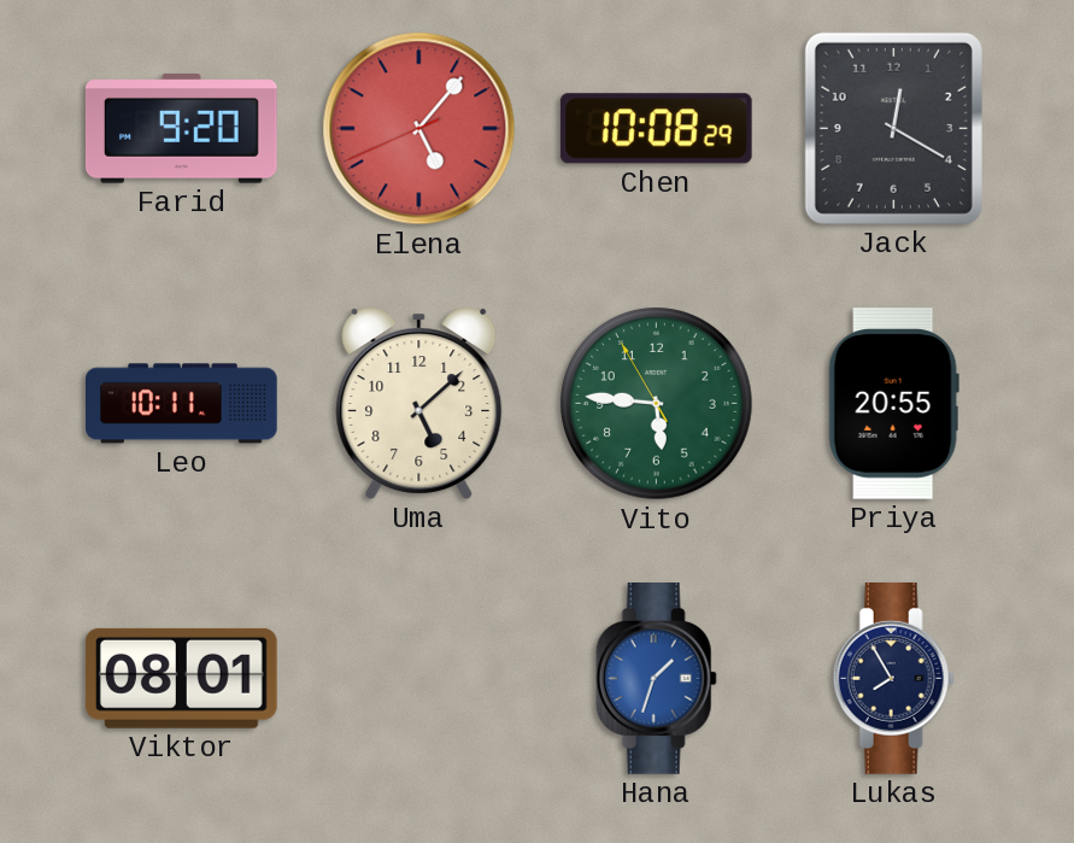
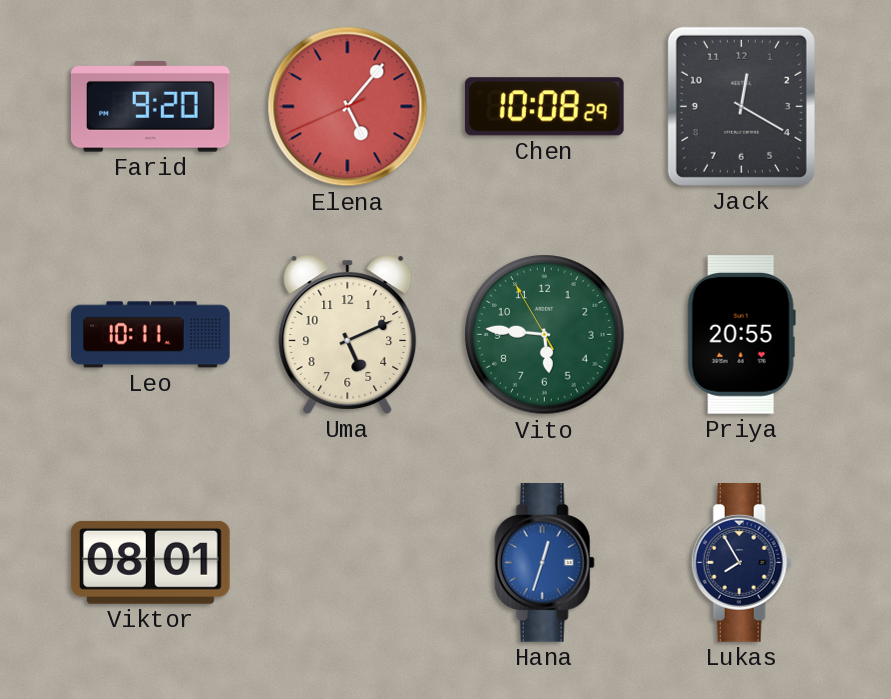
Uma: 5:08 -> 5:11 (348, 334)
Hana: 1:33 -> 12:33 (544, 563)
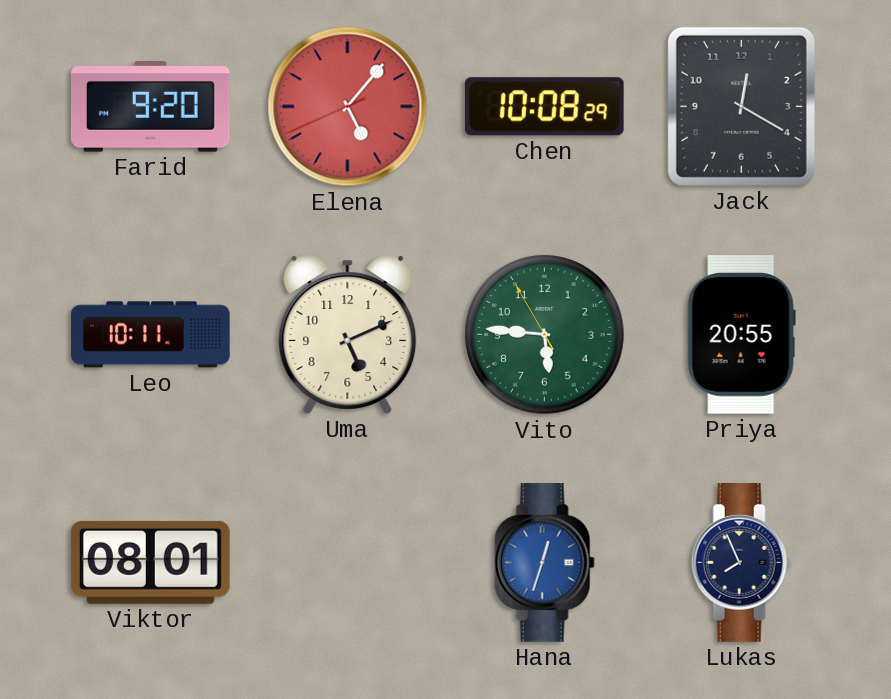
Lukas: 7:55 -> 7:56 (741, 563)
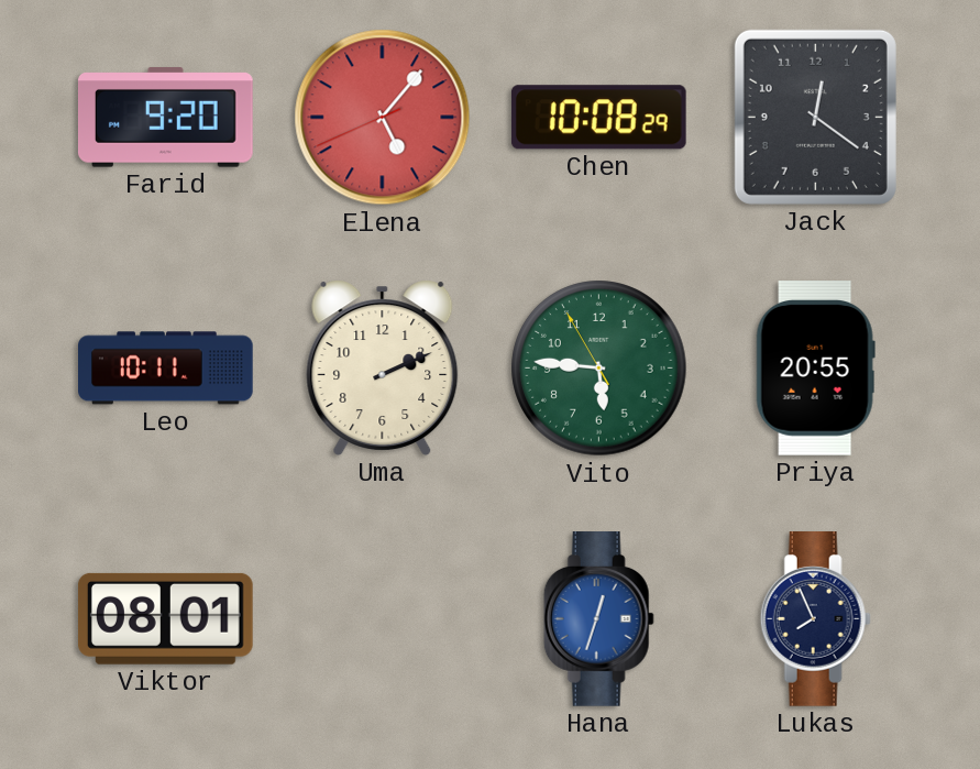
Jack: 12:20 -> 12:21 (815, 117)
Uma: 5:11 -> 2:11 (383, 367)
